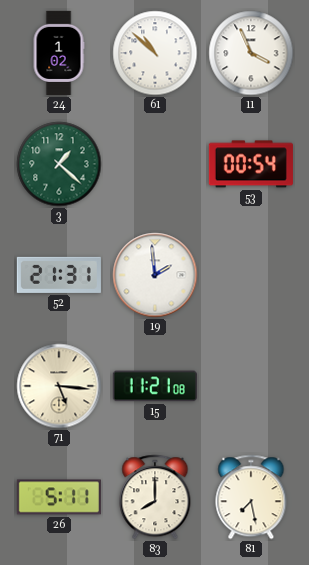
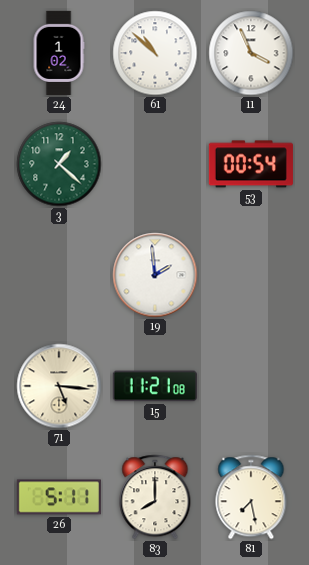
52: 21:31 -> none (59, 275)
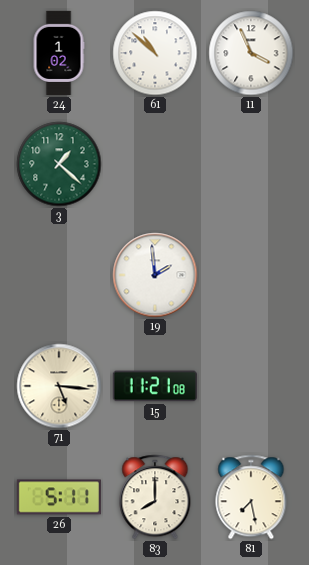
53: 00:54 -> none (251, 164)
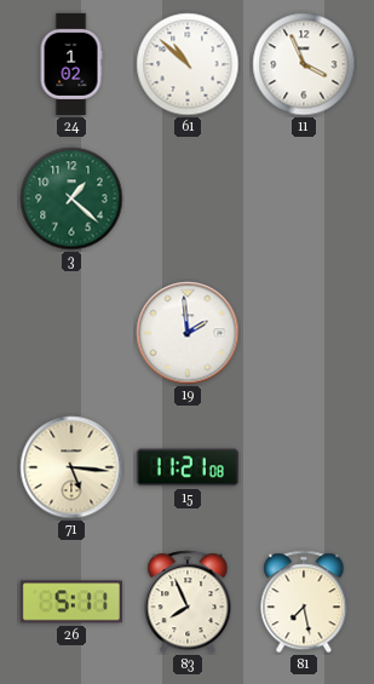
83: 8:00 -> 7:56 (188, 602)
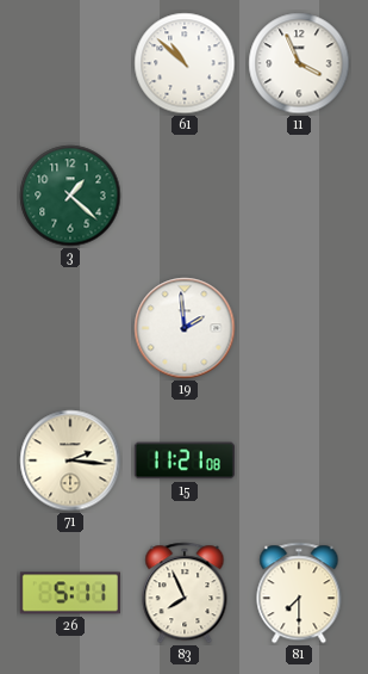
24: 1:02 -> none (71, 64)
71: 5:16 -> 2:16 (70, 460)
81: 7:28 -> 7:30 (299, 593)
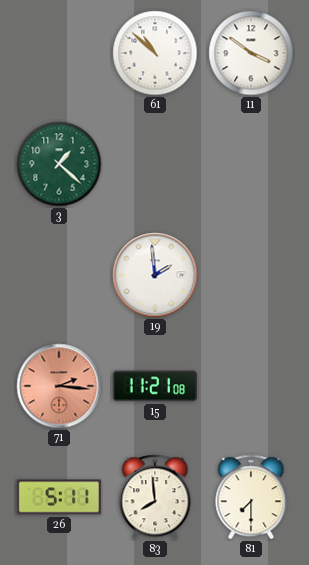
11: 3:56 -> 3:51 (251, 53)
71 dial: cream -> salmon (59, 386)
83: 7:56 -> 7:59 (155, 497)
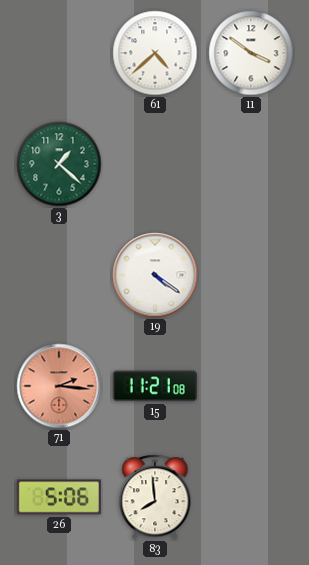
61: 10:52 -> 4:38 (155, 53)
19: 1:59 -> 4:21 (155, 275)
26: 5:11 -> 5:06 (59, 497)
81: 7:30 -> none (251, 497)
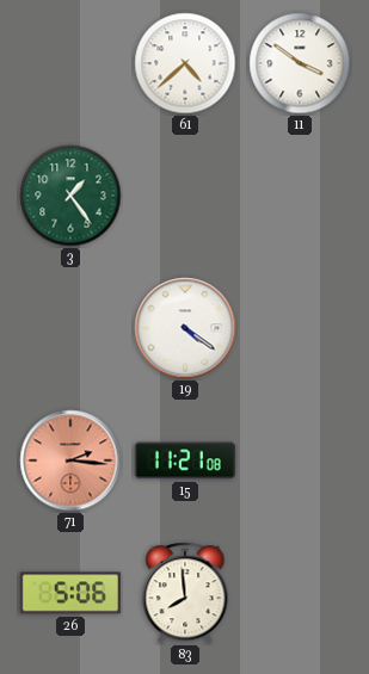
3: 1:22 -> 1:24 (70, 196)
